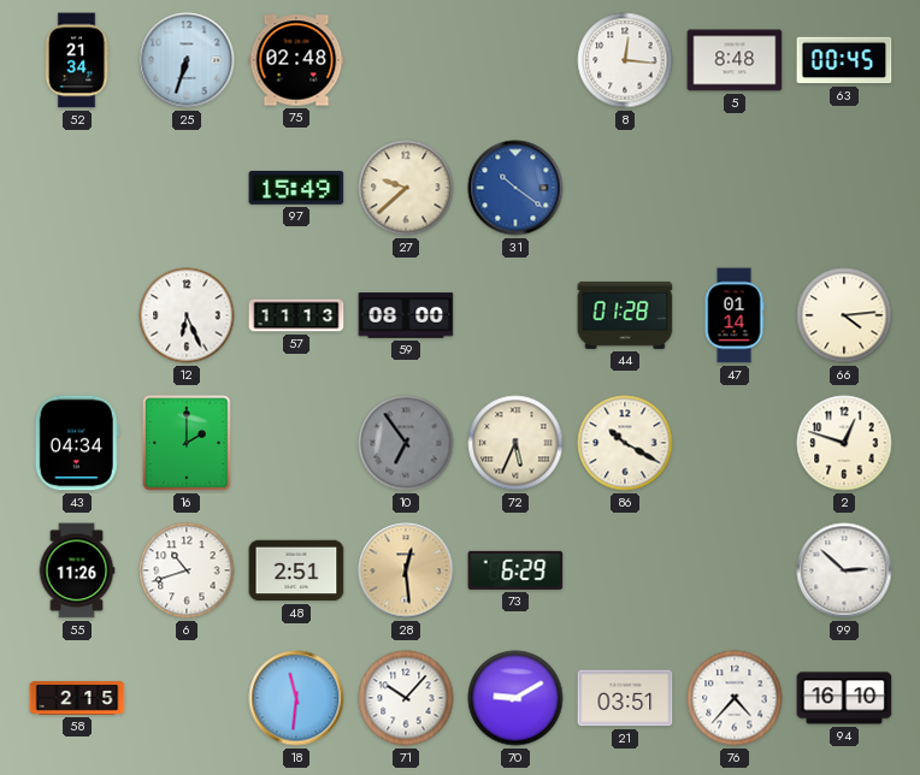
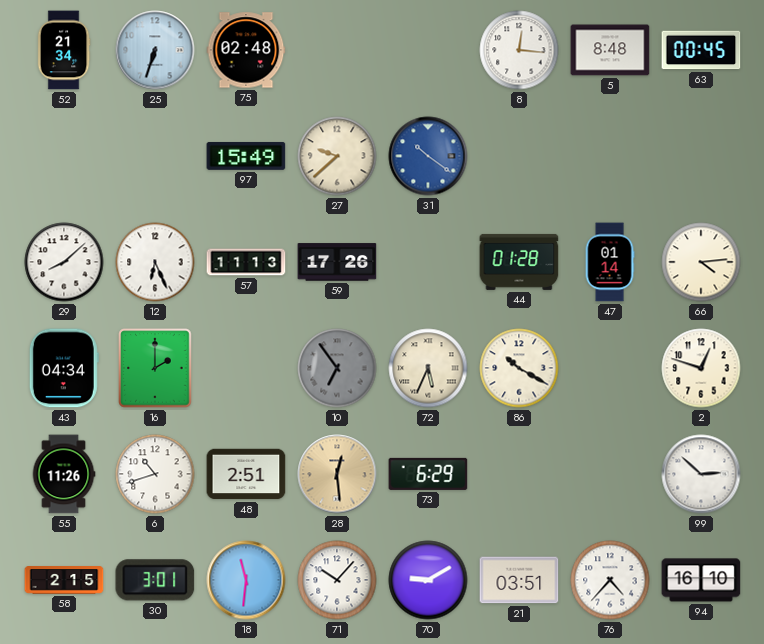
29: none -> 8:08 (64, 262)
59: 08:00 -> 17:26 (337, 262)
30: none -> 3:01 (155, 580)
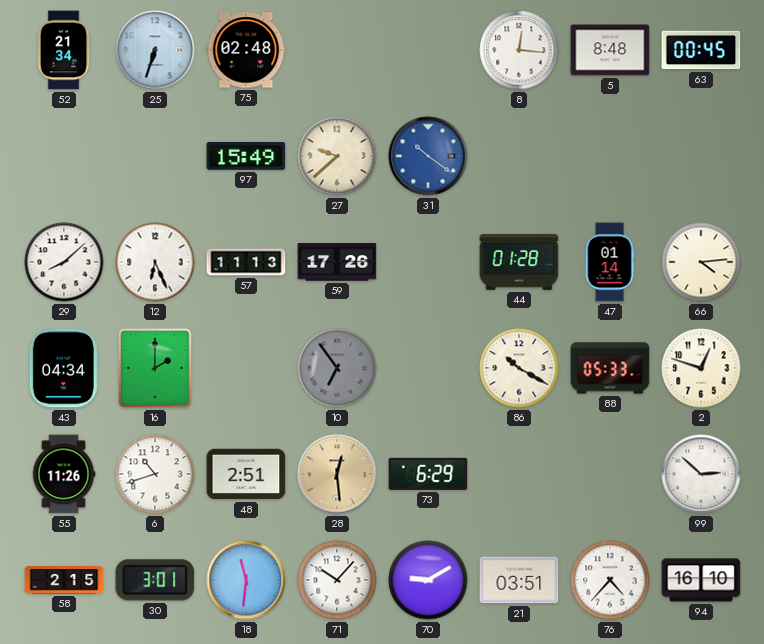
72: 5:34 -> none (428, 368)
88: none -> 05:33 (610, 368)
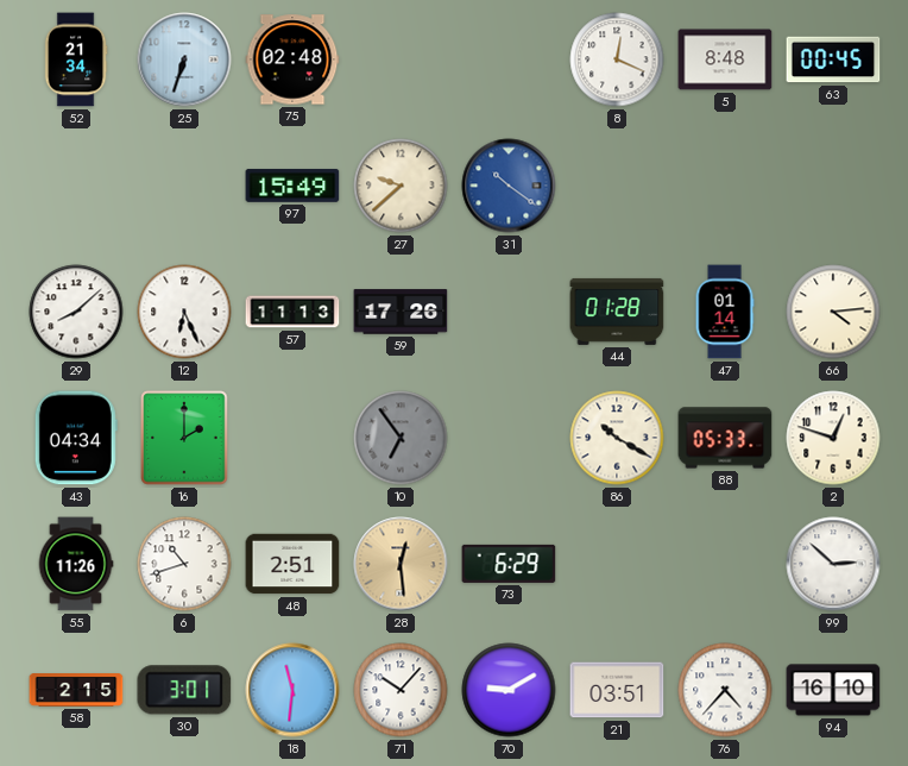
8: 12:16 -> 12:19 (617, 59)
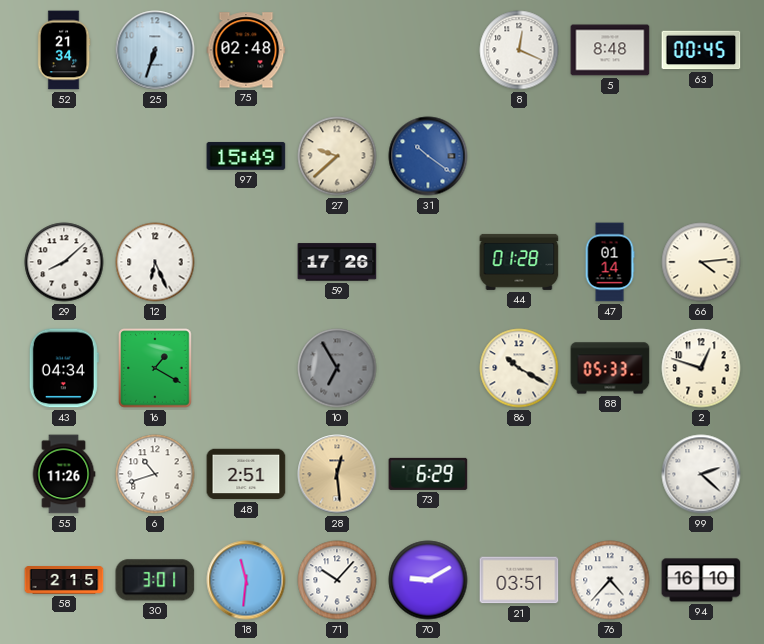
57: 11:13 -> none (292, 312)
16: 2:00 -> 1:20 (155, 368)
10: 6:54 -> 6:55 (337, 368)
99: 2:52 -> 2:22 (701, 474)
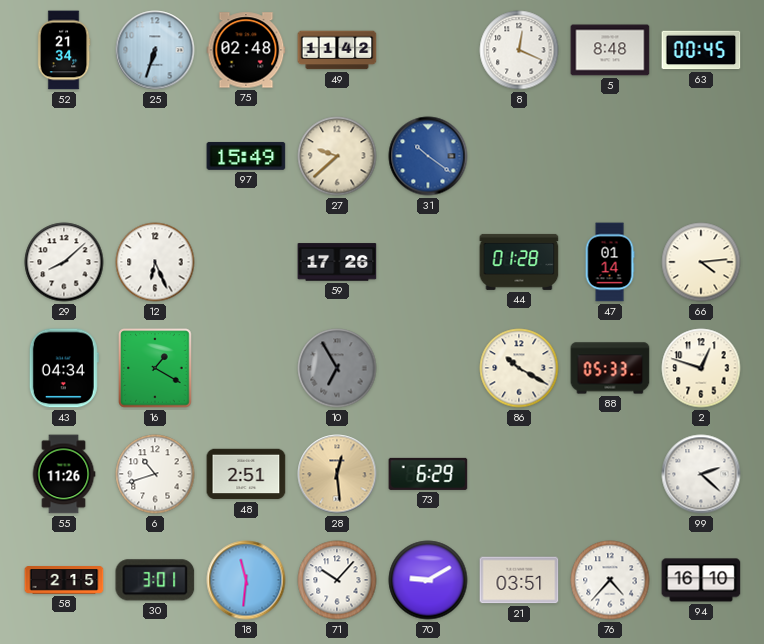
49: none -> 11:42 (337, 50)
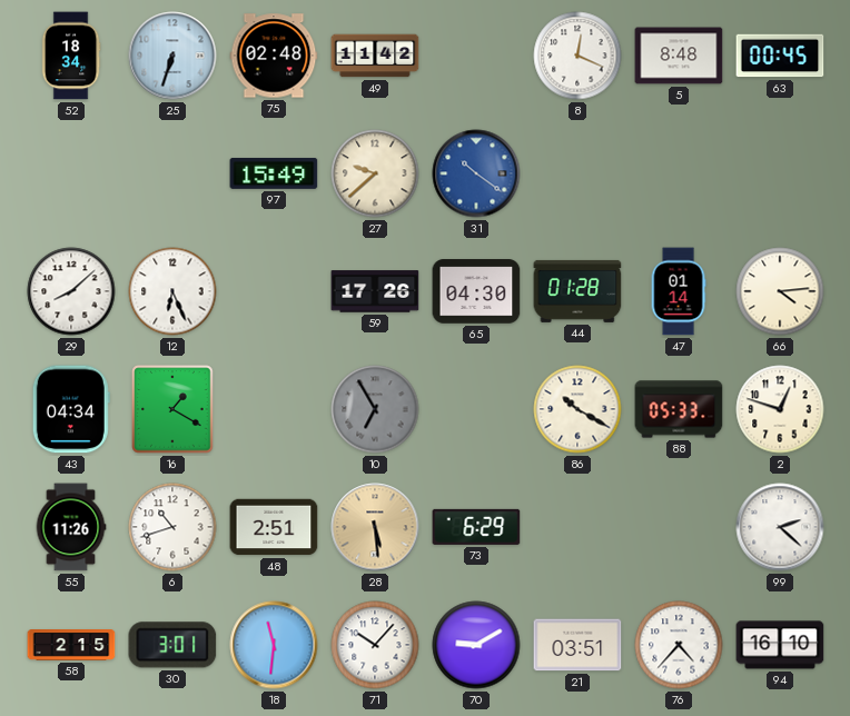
52: 21:34 -> 18:34 (71, 56)
65: none -> 04:30 (476, 291)
28: 12:29 -> 5:29 (375, 527)
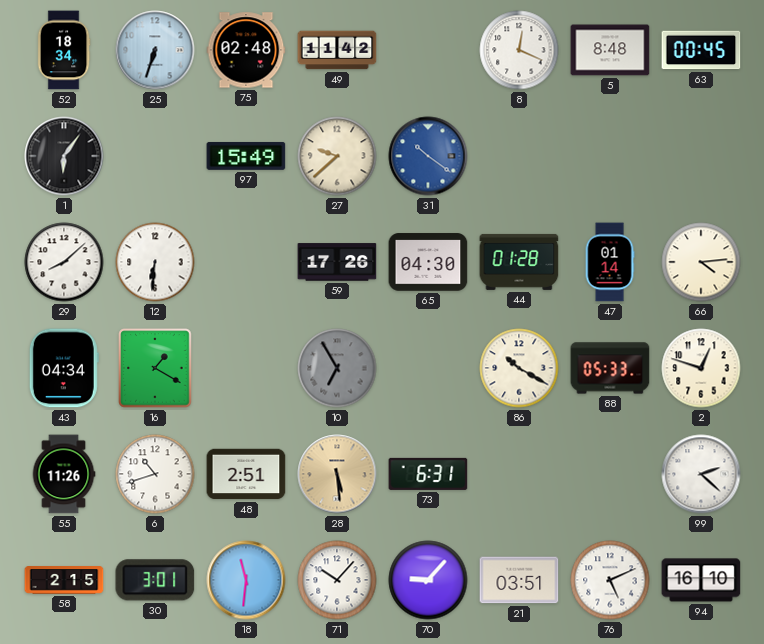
1: none -> 6:06 (64, 156)
12: 6:26 -> 6:31 (155, 262)
73: 6:29 -> 6:31 (428, 474)
70: 9:10 -> 9:07 (428, 580)
76: 4:37 -> 5:11 (610, 580)
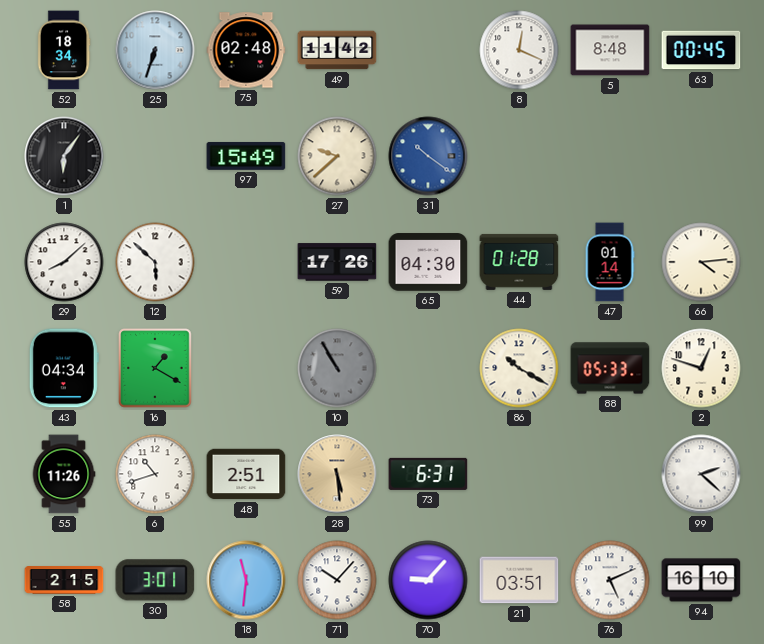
12: 6:31 -> 5:52 (155, 262)
10: 6:55 -> 10:55 (337, 368)
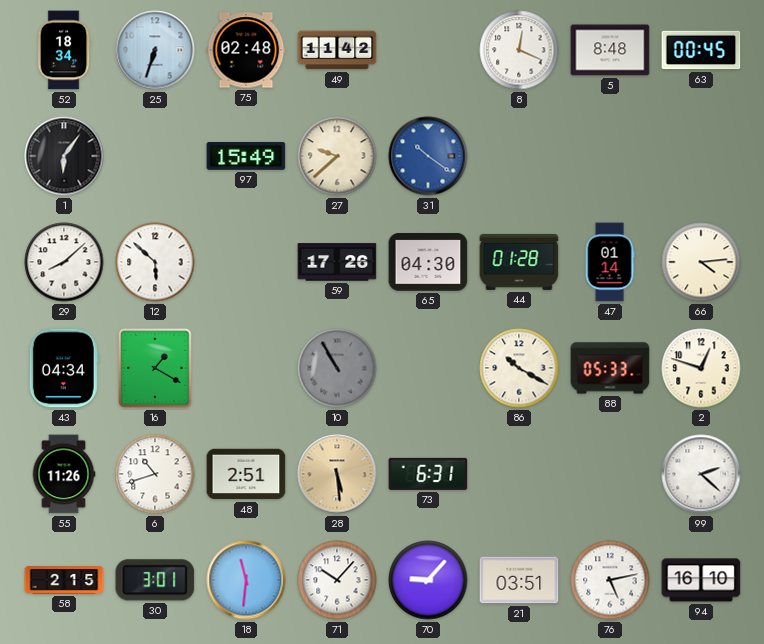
76: 5:11 -> 5:13 (610, 580)
